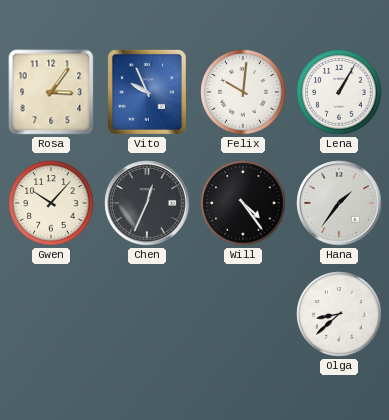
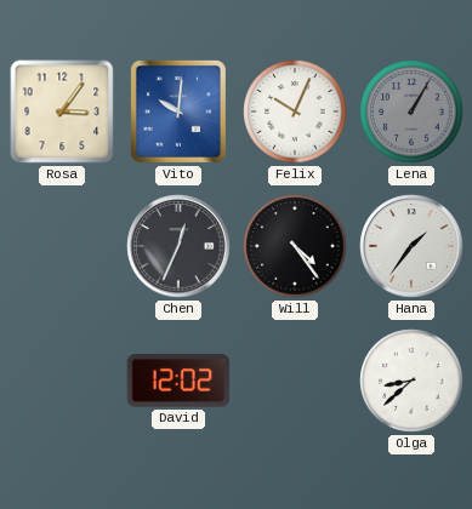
Vito: 9:56 -> 10:01 (178, 111)
Felix: 10:01 -> 10:04 (295, 111)
Lena dial: white -> grey (411, 111)
Gwen: 10:07 -> none (51, 203)
David: none -> 12:02 (178, 381)
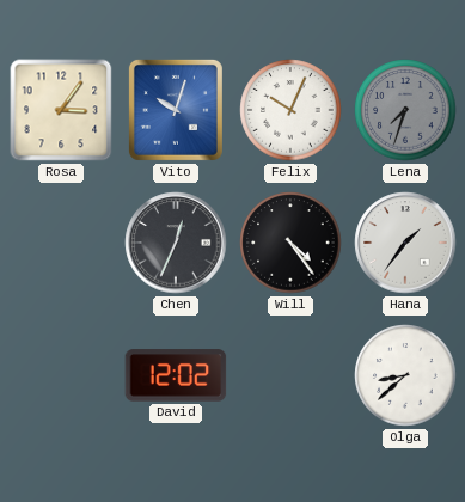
Vito: 10:01 -> 10:03 (176, 110)
Lena: 1:05 -> 7:33 (405, 110)
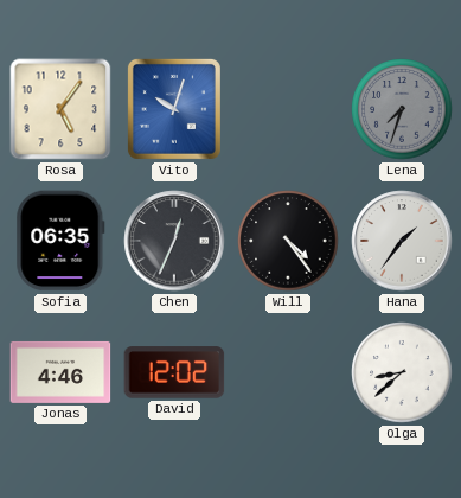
Rosa: 3:06 -> 5:06 (60, 109)
Felix: 10:04 -> none (290, 110)
Sofia: none -> 06:35 (60, 241)
Jonas: none -> 4:46 (60, 372)
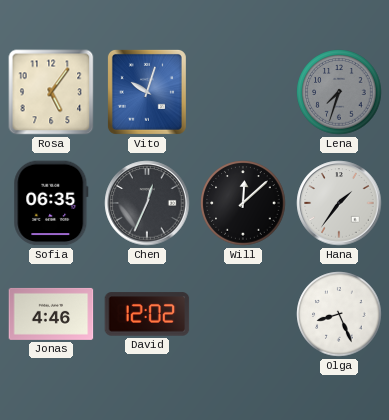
Will: 4:24 -> 12:08 (243, 203)
Olga: 8:38 -> 8:26 (339, 314)
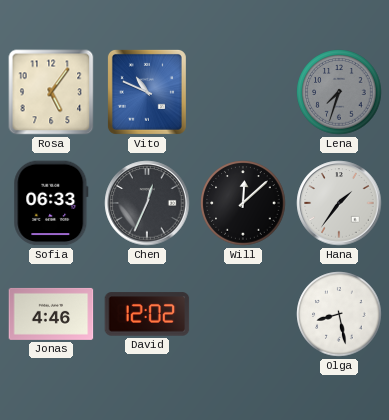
Vito: 10:03 -> 10:49 (147, 92)
Sofia: 06:35 -> 06:33 (51, 203)
Olga: 8:26 -> 8:28 (339, 314)
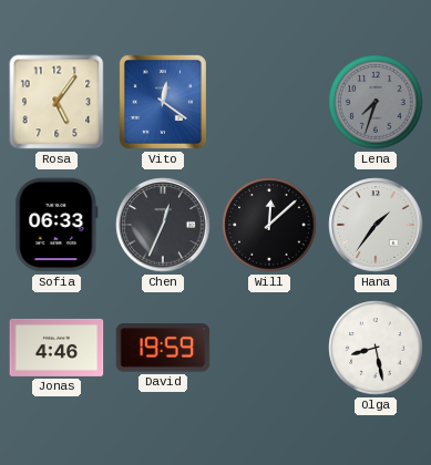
Vito: 10:49 -> 12:21 (163, 102)
David: 12:02 -> 19:59 (163, 348)
